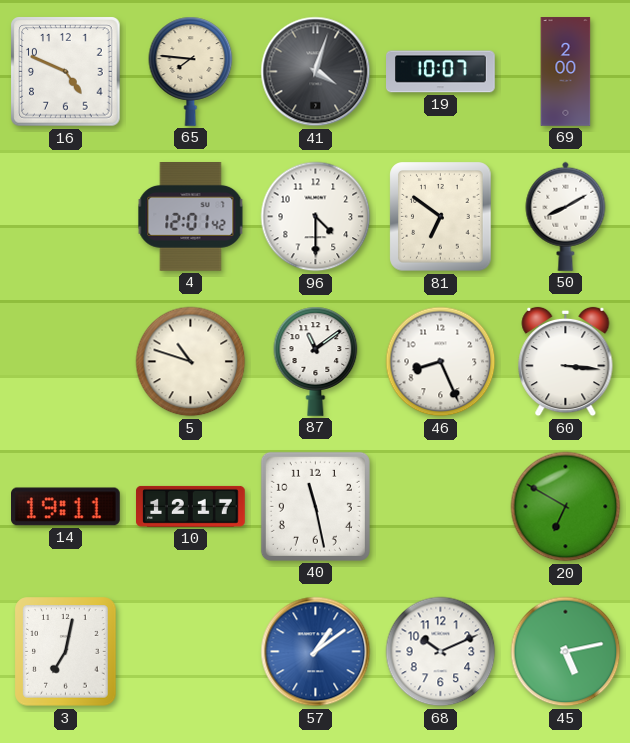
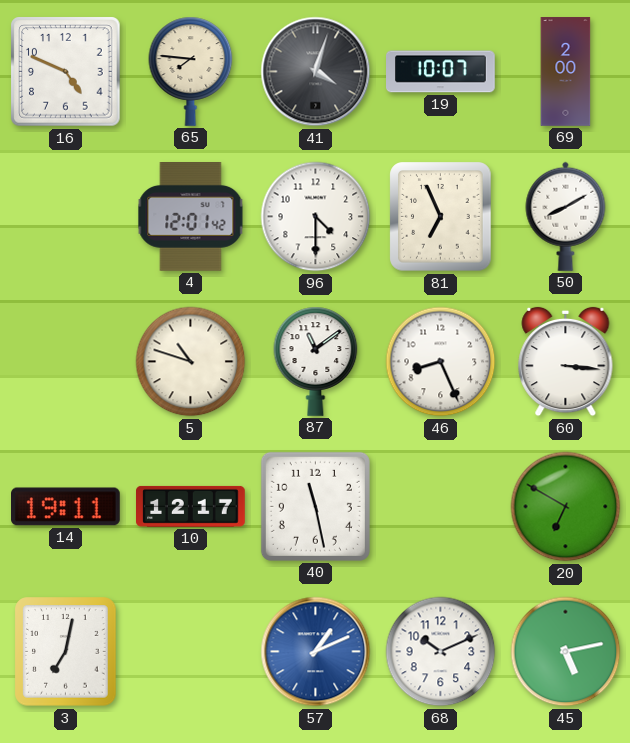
81: 6:51 -> 6:56 (441, 217)
57: 1:09 -> 1:11 (316, 652)
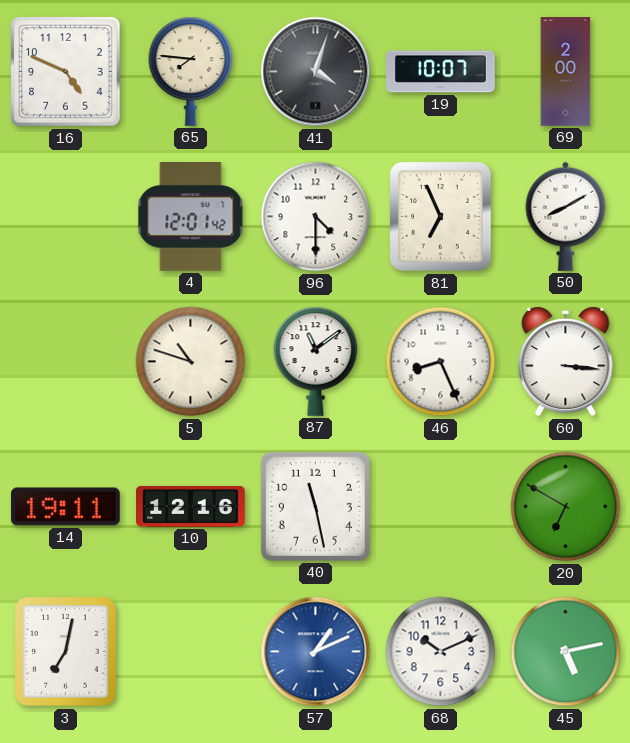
10: 12:17 -> 12:16 (191, 506)
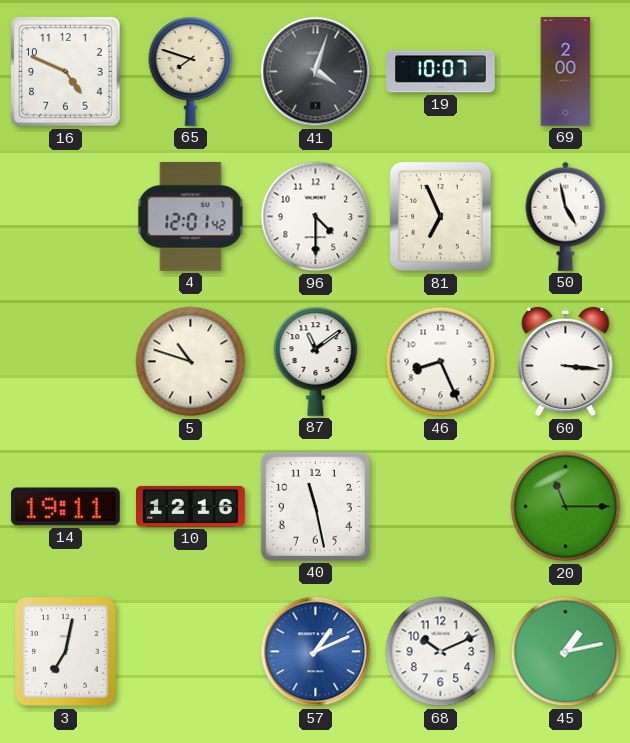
65: 7:46 -> 7:48 (191, 71)
50: 8:10 -> 4:58 (566, 216)
20: 6:50 -> 11:15 (566, 507)
45: 5:13 -> 1:13 (566, 652)
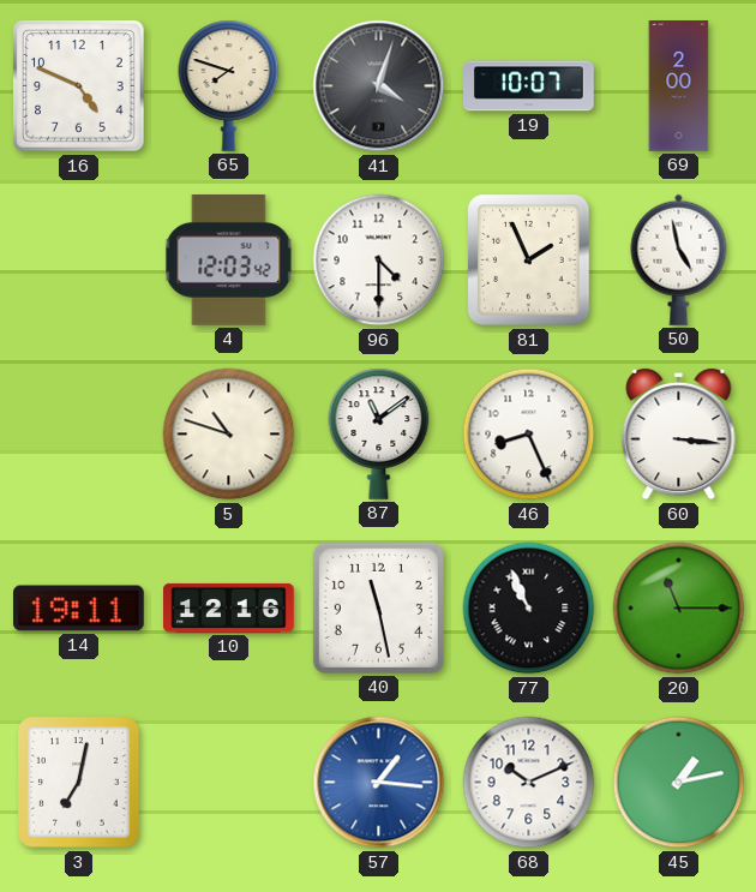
4: 12:01 -> 12:03 (229, 261)
81: 6:56 -> 1:56 (529, 261)
77: none -> 10:56 (529, 609)
57: 1:11 -> 1:16 (379, 783)
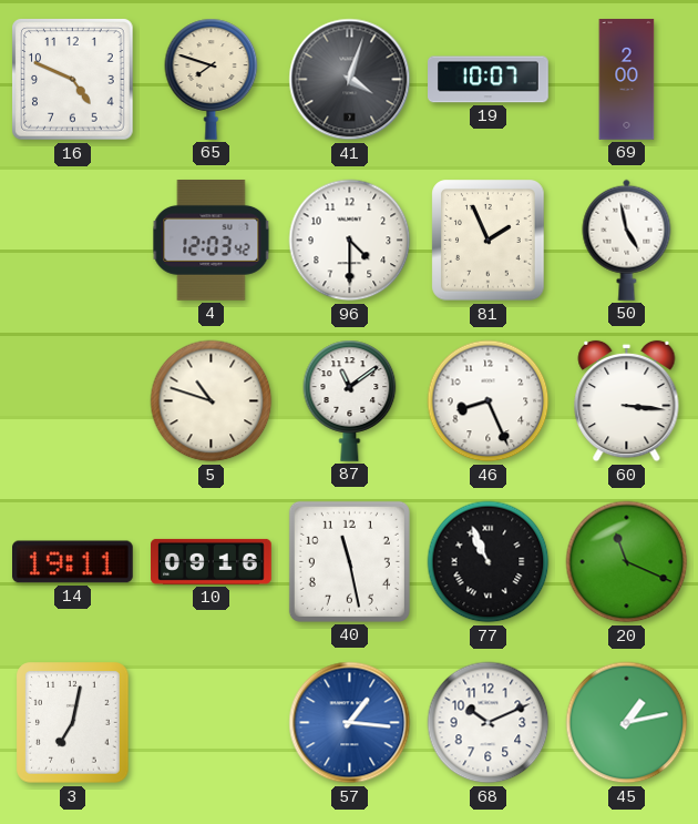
10: 12:16 -> 09:16 (212, 561)
20: 11:15 -> 11:19 (627, 562)
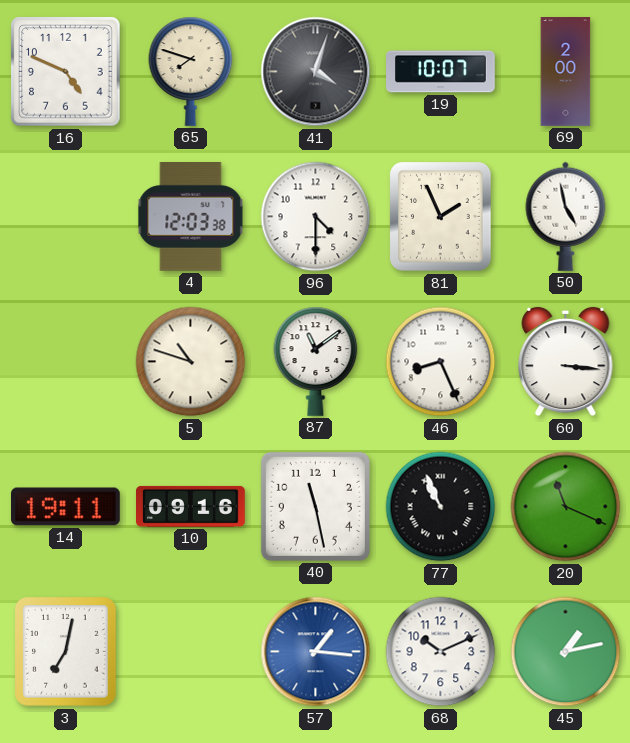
4: 12:03:42 -> 12:03:38 (191, 217)
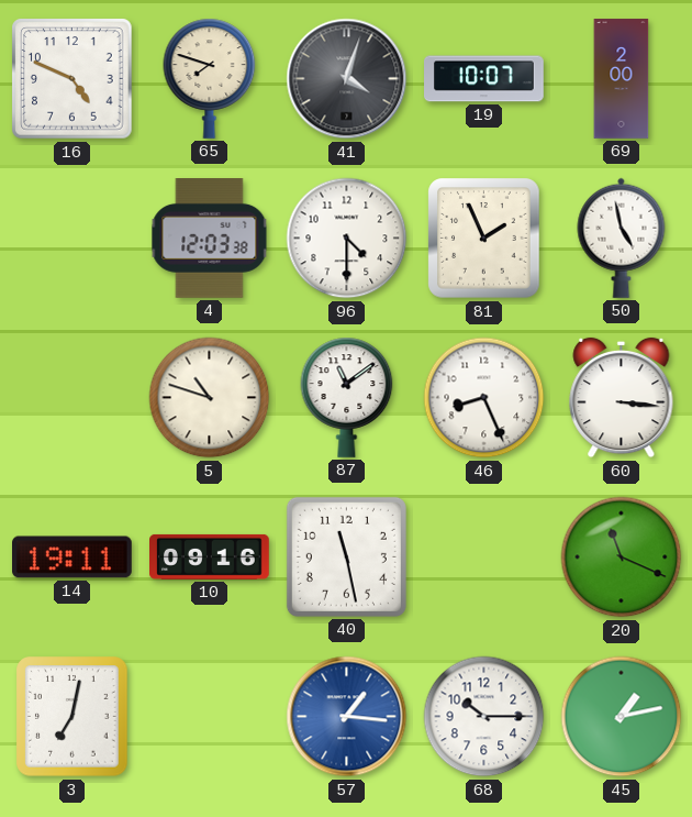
77: 10:56 -> none (441, 507)
68: 10:11 -> 10:15 (484, 717)
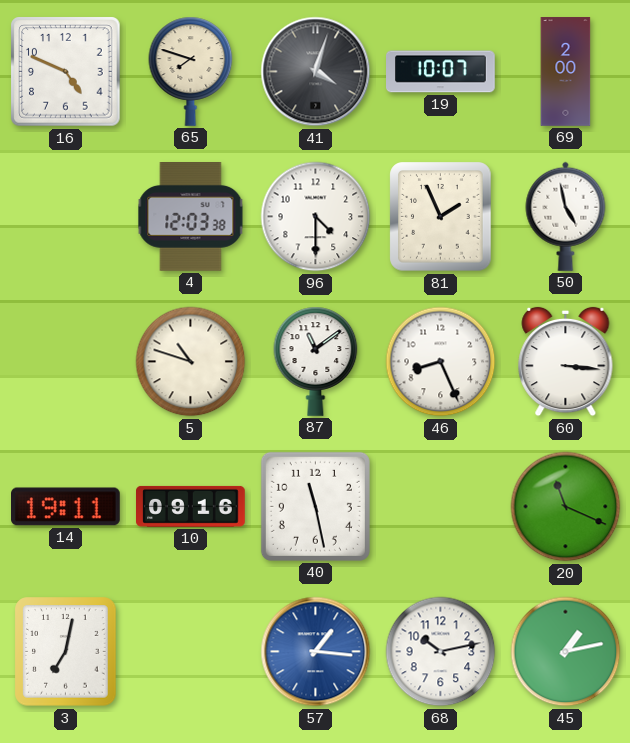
68: 10:15 -> 10:13 (441, 652)
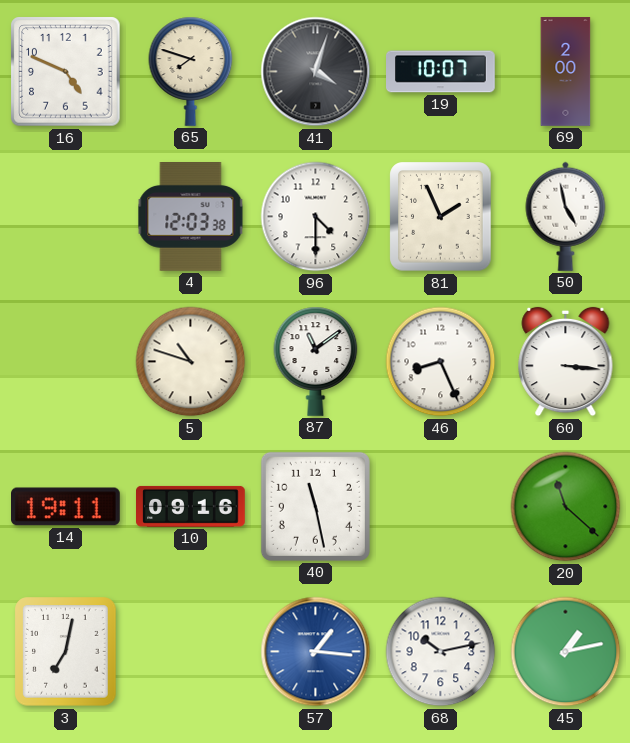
20: 11:19 -> 11:22 (566, 507)
